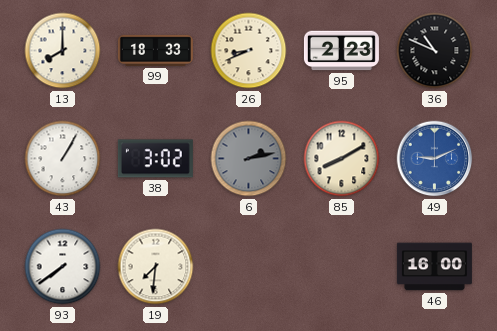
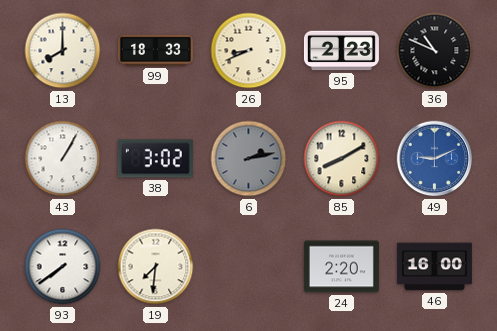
24: none -> 2:20 (341, 267)
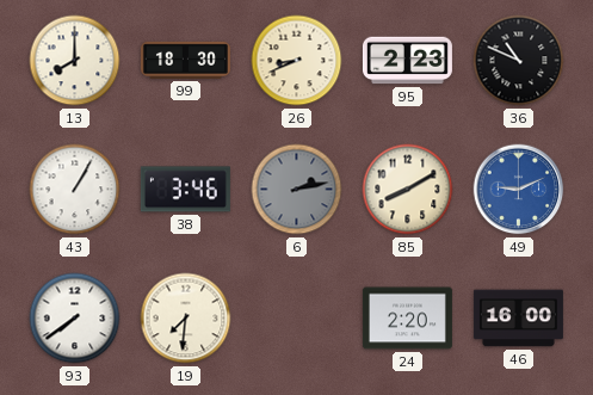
99: 18:33 -> 18:30 (185, 60)
38: 3:02 -> 3:46 (185, 190)
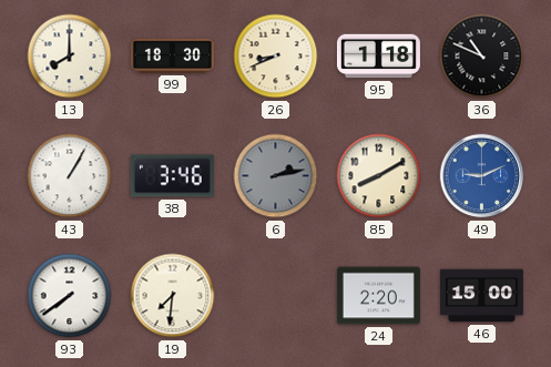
95: 2:23 -> 1:18 (378, 57)
46: 16:00 -> 15:00 (481, 296)
